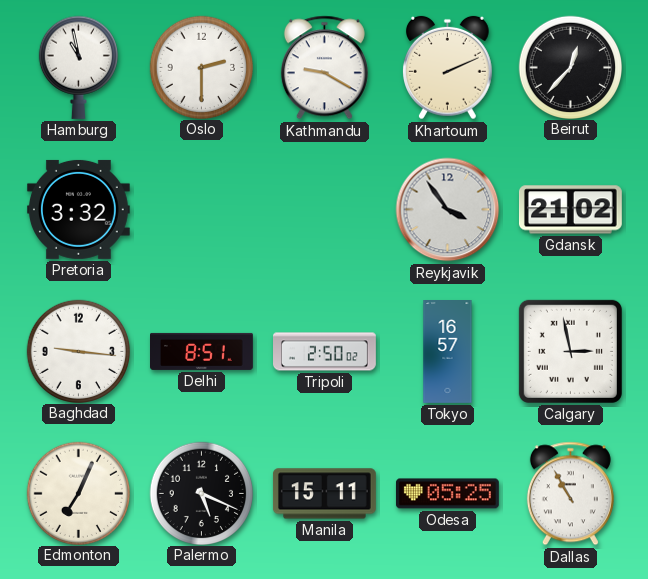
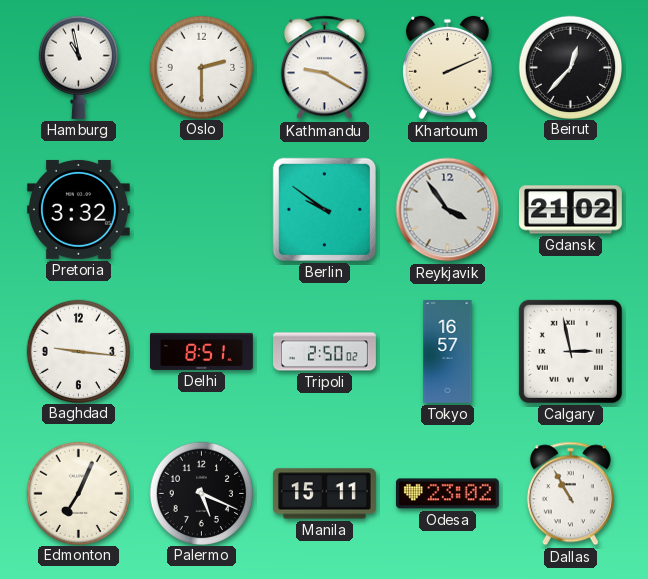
Berlin: none -> 9:51 (324, 209)
Odesa: 05:25 -> 23:02 (447, 494)
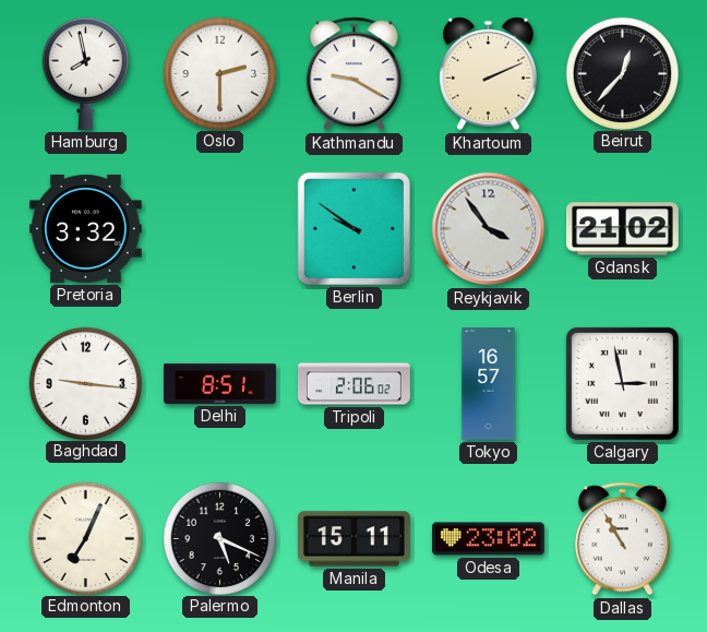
Hamburg: 10:58 -> 7:58 (85, 73)
Tripoli: 2:50 -> 2:06 (355, 384)
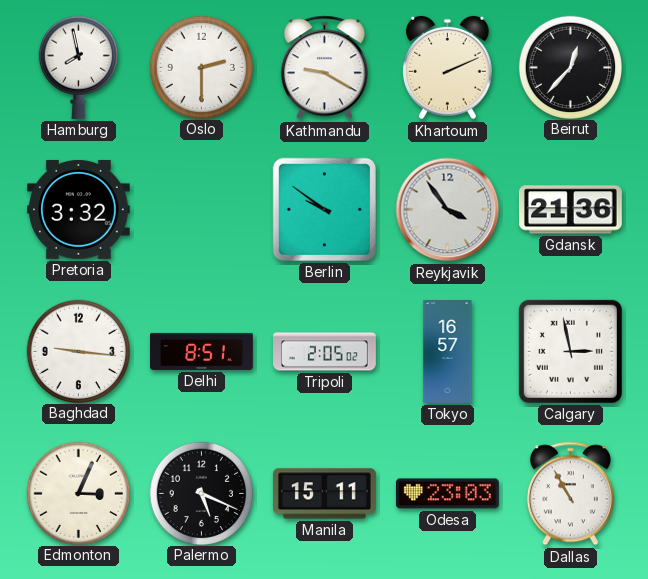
Gdansk: 21:02 -> 21:36 (570, 210)
Tripoli: 2:06 -> 2:05 (325, 352)
Edmonton: 7:04 -> 3:04 (78, 493)
Odesa: 23:02 -> 23:03 (447, 494)
